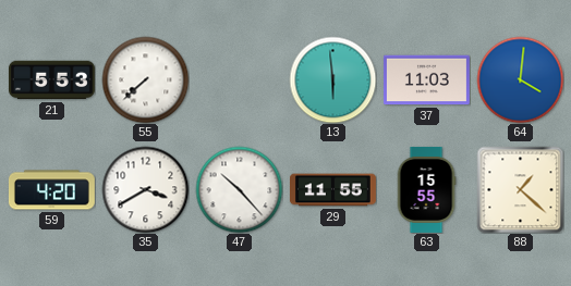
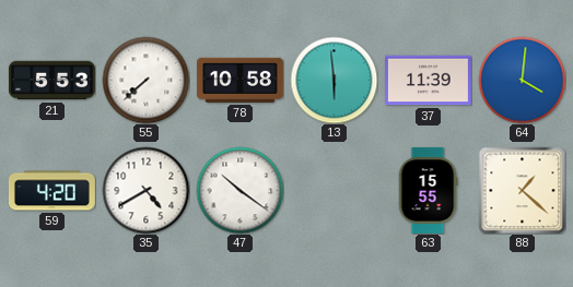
78: none -> 10:58 (239, 80)
37: 11:03 -> 11:39 (428, 81)
35: 3:40 -> 4:40 (145, 190)
47: 10:23 -> 10:21 (239, 190)
29: 11:55 -> none (332, 190)
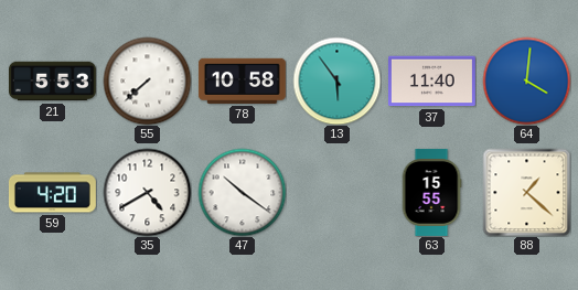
13: 5:59 -> 5:54 (336, 80)
37: 11:39 -> 11:40 (431, 82)
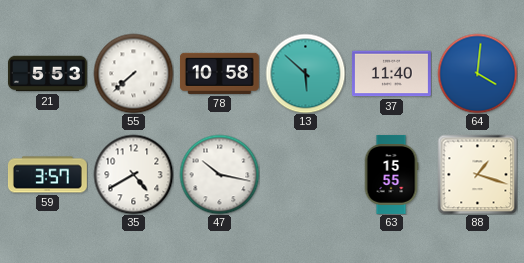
13: 5:54 -> 5:52 (305, 73)
59: 4:20 -> 3:57 (47, 175)
47: 10:21 -> 10:17 (219, 174)
88: 1:22 -> 1:18 (477, 174)
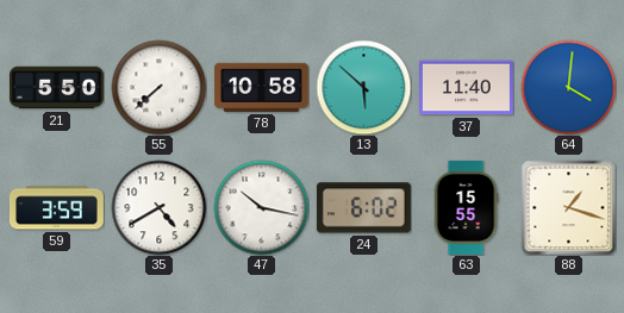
21: 5:53 -> 5:50 (56, 88)
59: 3:57 -> 3:59 (56, 208)
24: none -> 6:02 (363, 208)
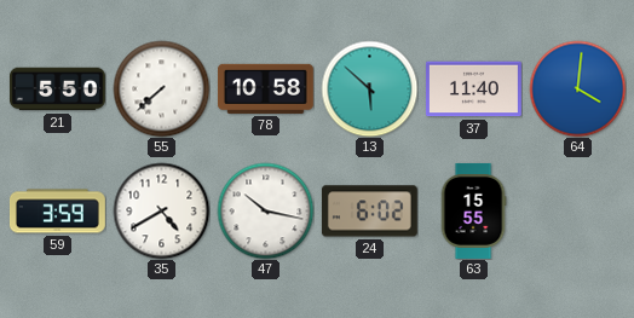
88: 1:18 -> none (568, 207)
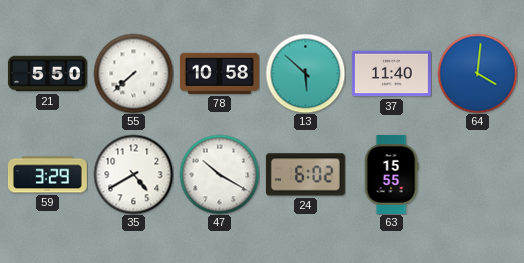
59: 3:59 -> 3:29 (47, 175)
47: 10:17 -> 10:20 (219, 174)
